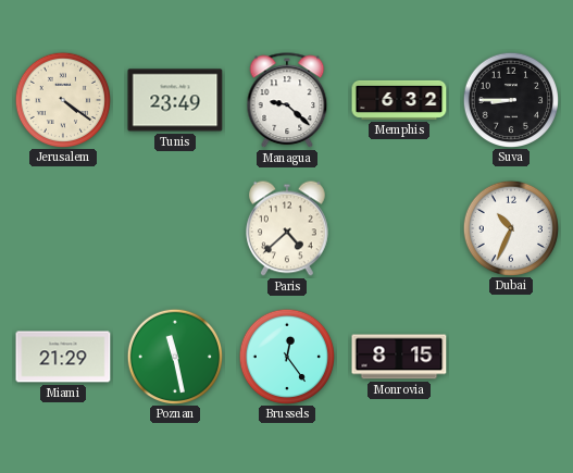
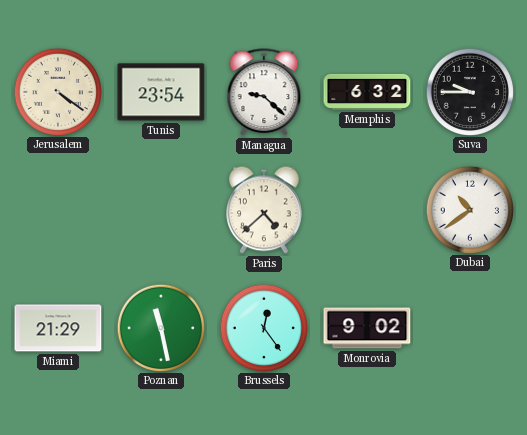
Tunis: 23:49 -> 23:54 (161, 92)
Suva: 8:45 -> 9:45 (469, 91)
Dubai: 10:34 -> 10:39 (469, 209)
Monrovia: 8:15 -> 9:02 (367, 328)
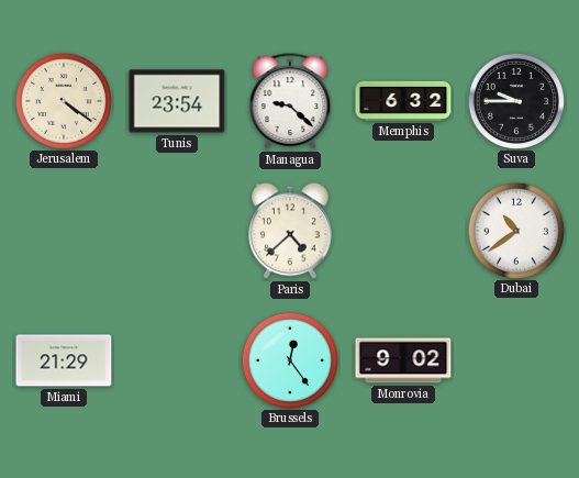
Poznan: 11:28 -> none (160, 327)
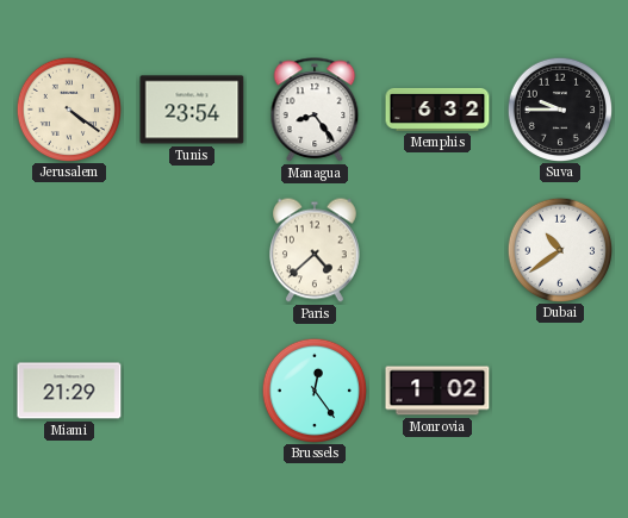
Managua: 9:22 -> 8:24 (315, 111)
Monrovia: 9:02 -> 1:02 (437, 391)
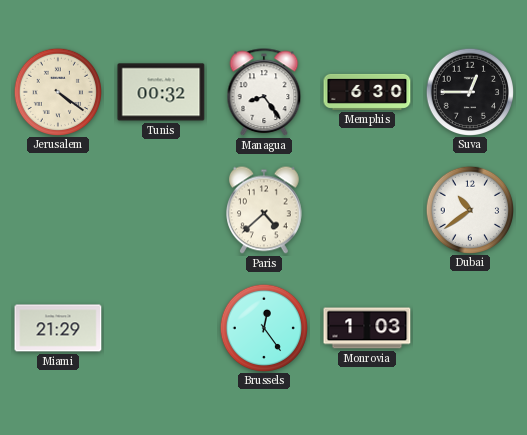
Tunis: 23:54 -> 00:32 (161, 92)
Memphis: 6:32 -> 6:30 (367, 92)
Suva: 9:45 -> 12:45 (469, 91)
Monrovia: 1:02 -> 1:03 (367, 328)
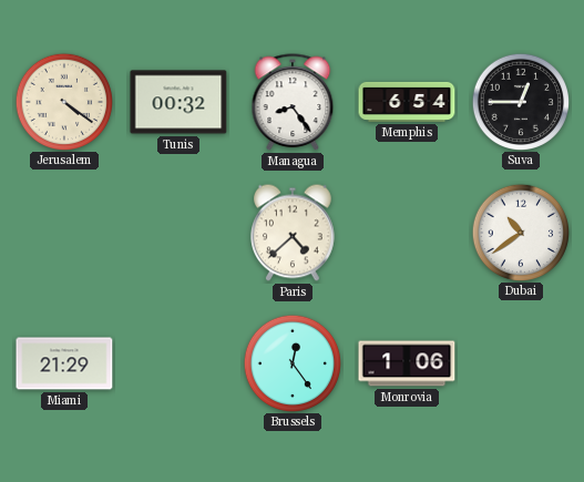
Memphis: 6:30 -> 6:54 (407, 102)
Monrovia: 1:03 -> 1:06 (407, 363)
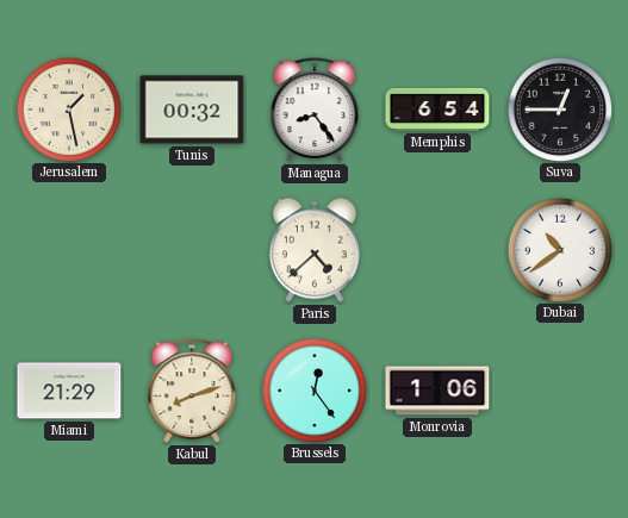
Jerusalem: 4:21 -> 1:28 (68, 108)
Kabul: none -> 8:12 (192, 392)
